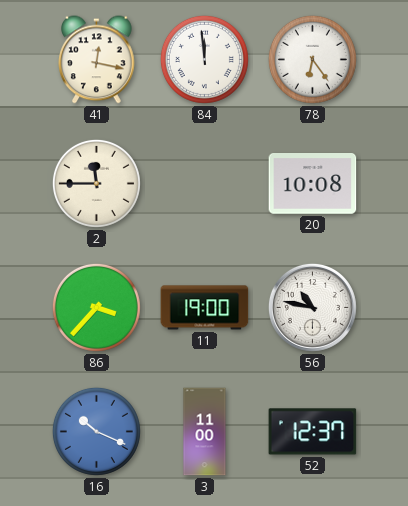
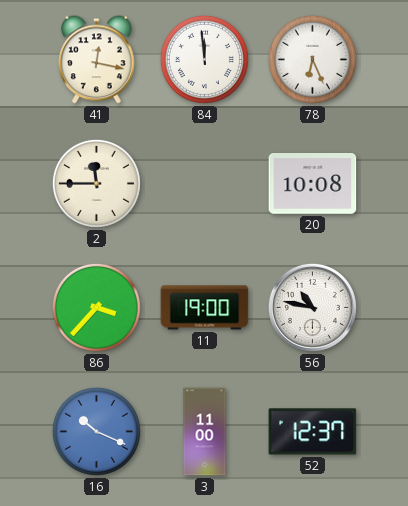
78: 6:24 -> 6:26 (312, 59)
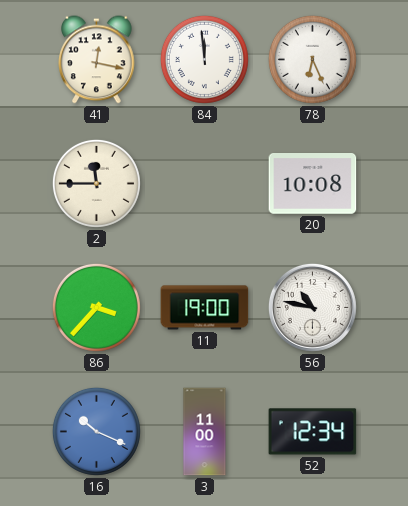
52: 12:37 -> 12:34 (313, 432)
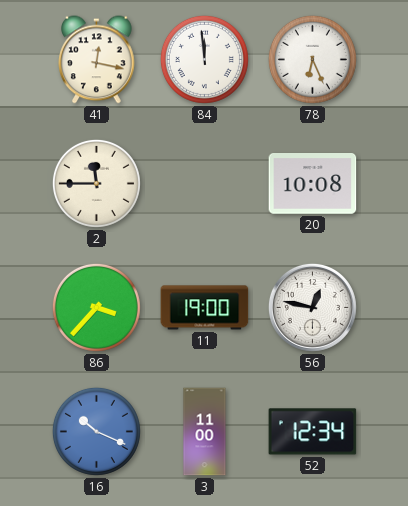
56: 10:47 -> 12:47 (312, 307)
